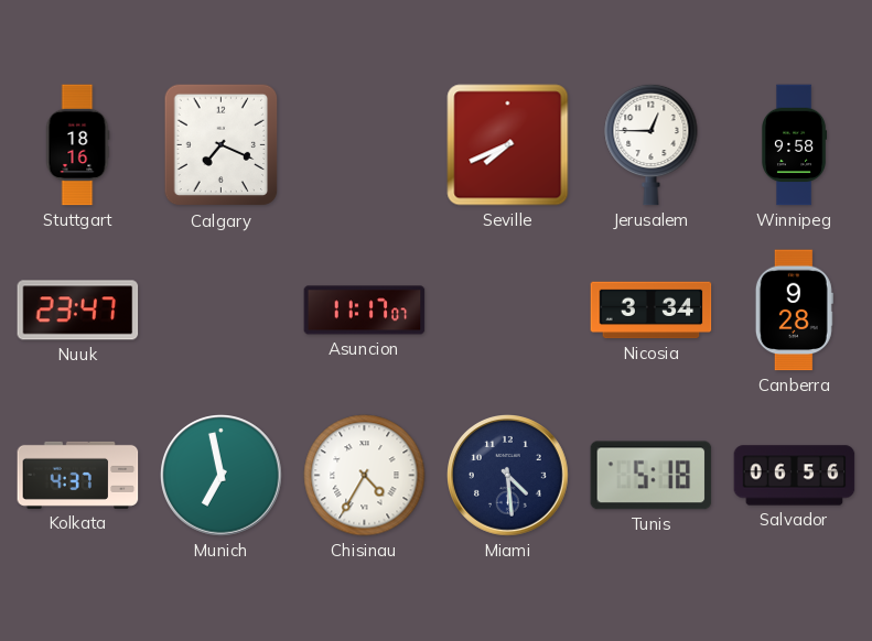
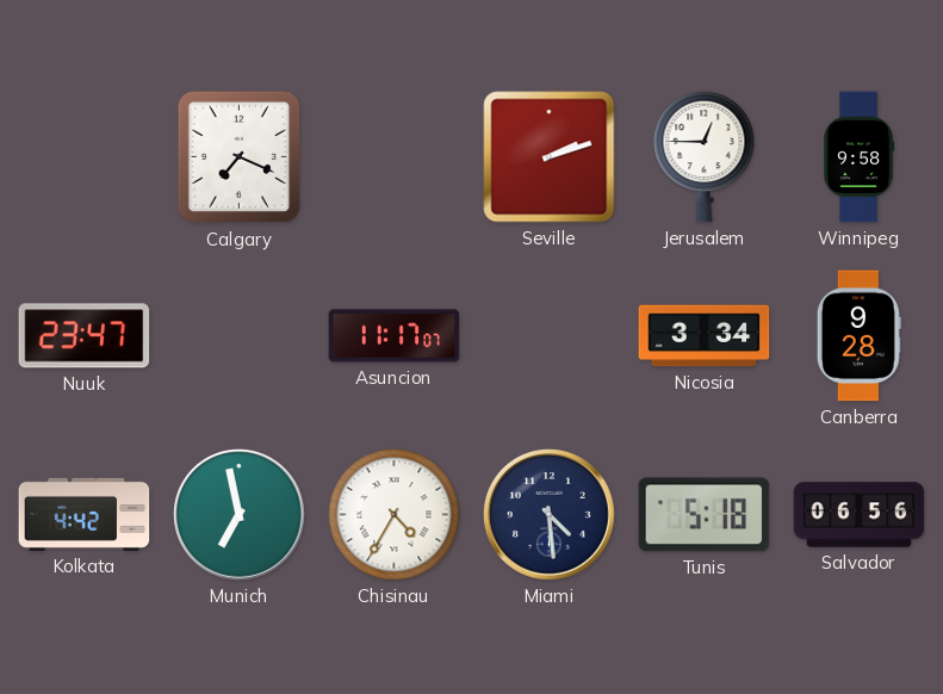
Stuttgart: 18:16 -> none (77, 145)
Seville: 7:41 -> 2:12 (550, 157)
Kolkata: 4:37 -> 4:42 (85, 514)
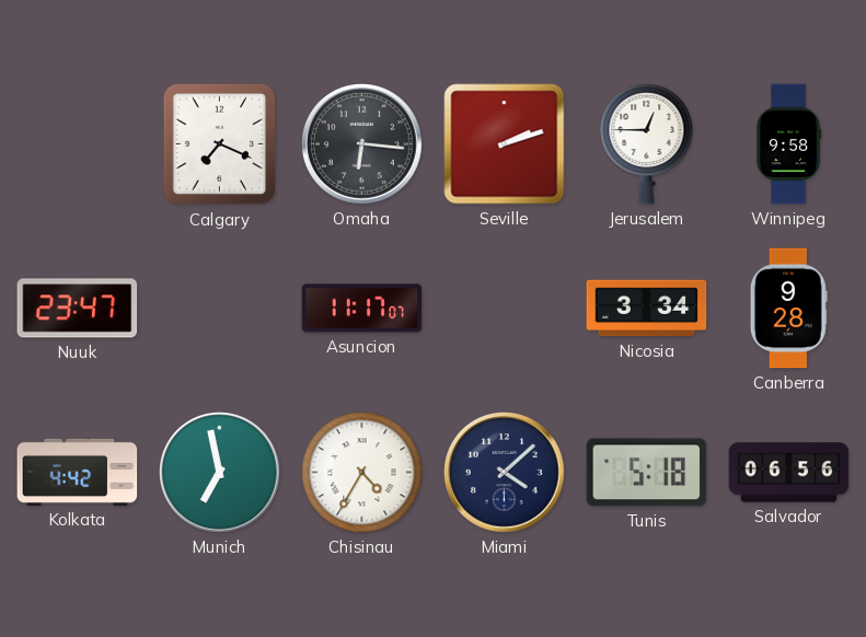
Omaha: none -> 6:16 (362, 144)
Miami: 4:29 -> 4:08 (505, 473)
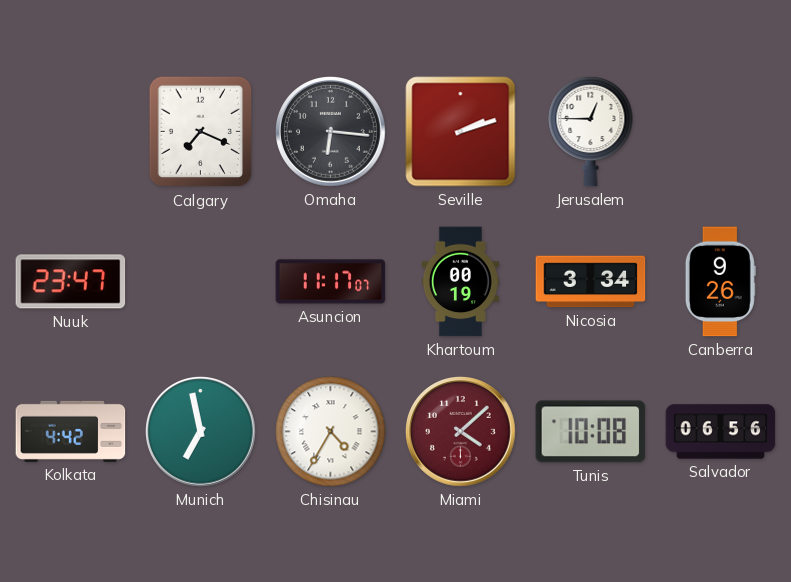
Winnipeg: 9:58 -> none (789, 144)
Khartoum: none -> 00:19 (460, 282)
Canberra: 9:28 -> 9:26 (720, 282)
Miami dial: navy -> burgundy (461, 432)
Tunis: 5:18 -> 10:08 (591, 432)
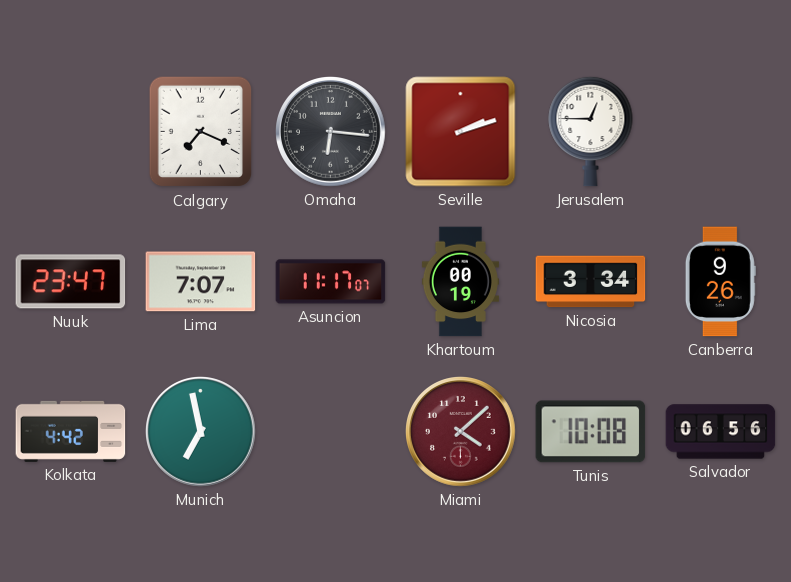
Lima: none -> 7:07 (201, 282)
Chisinau: 4:35 -> none (331, 432)
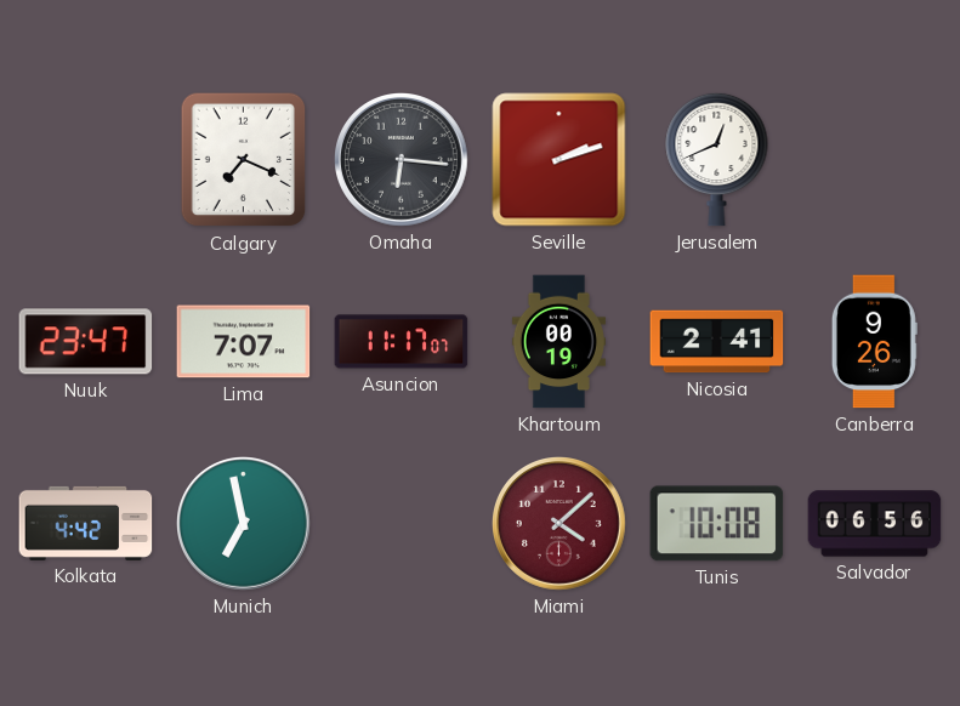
Jerusalem: 12:45 -> 12:41 (717, 159)
Nicosia: 3:34 -> 2:41 (717, 342)
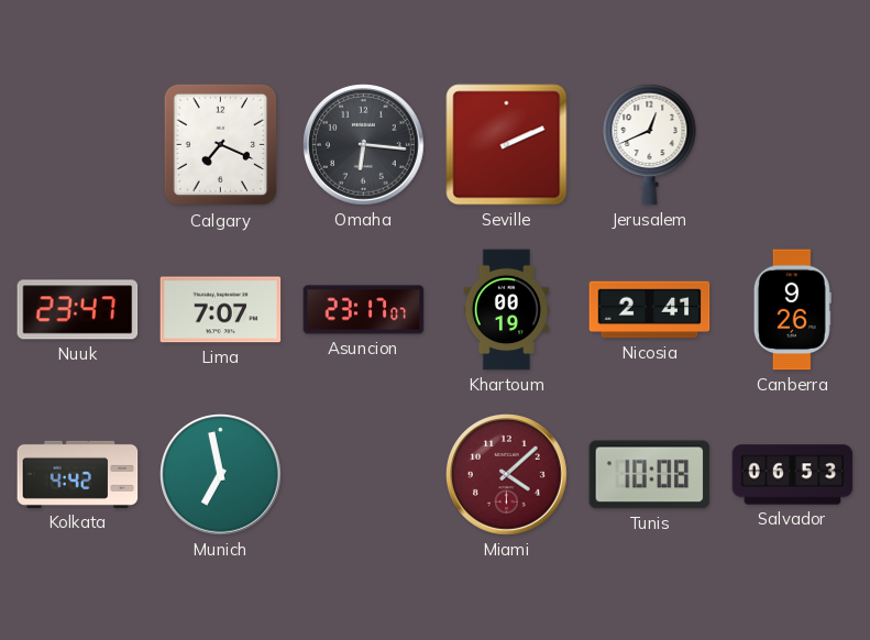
Seville: 2:12 -> 2:11 (507, 145)
Asuncion: 11:17 -> 23:17 (364, 310)
Salvador: 06:56 -> 06:53 (793, 475)
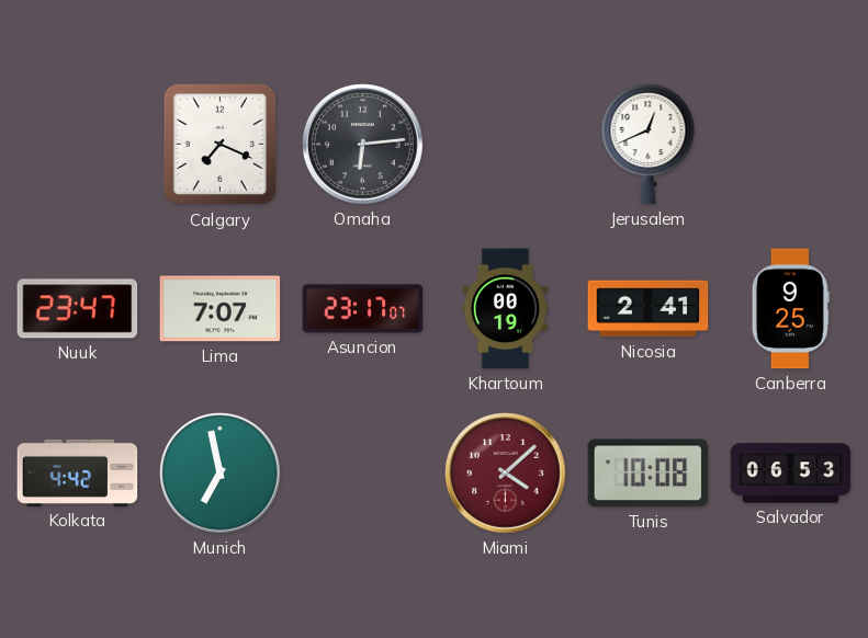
Omaha: 6:16 -> 6:14 (363, 145)
Seville: 2:11 -> none (507, 145)
Canberra: 9:26 -> 9:25 (790, 309)
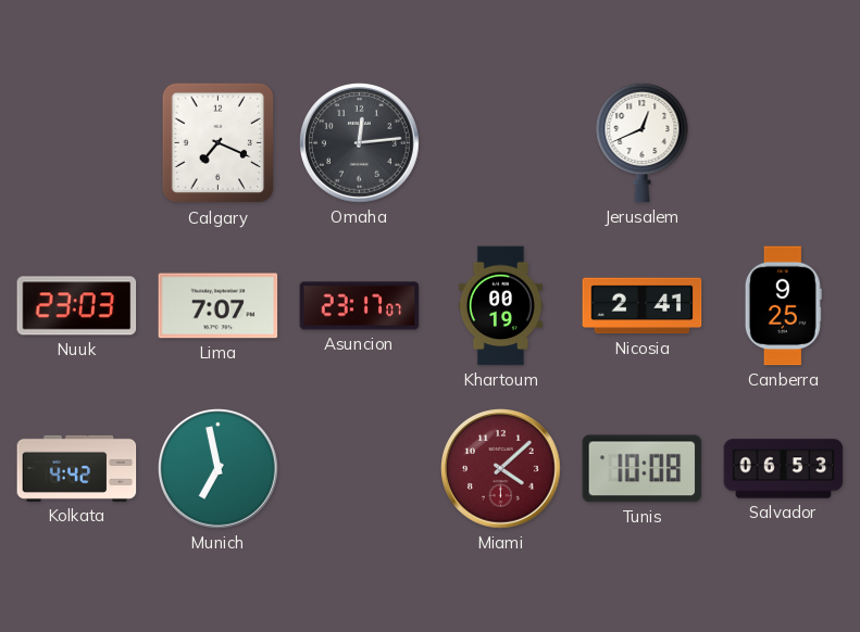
Omaha: 6:14 -> 12:14 (360, 143)
Nuuk: 23:47 -> 23:03 (77, 306)
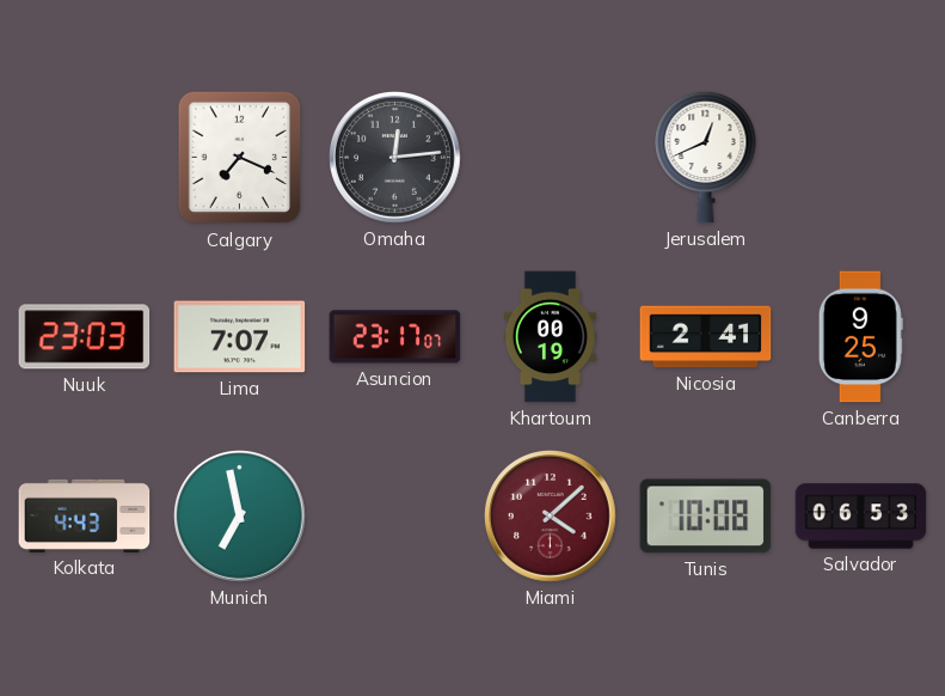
Kolkata: 4:42 -> 4:43 (85, 515)
